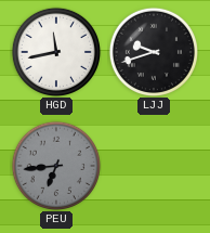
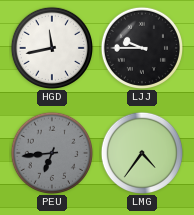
LJJ: 9:42 -> 9:45 (141, 47)
LMG: none -> 4:36 (141, 152)
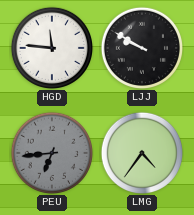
HGD: 11:43 -> 11:46 (51, 47)
LJJ: 9:45 -> 9:50 (141, 47)
